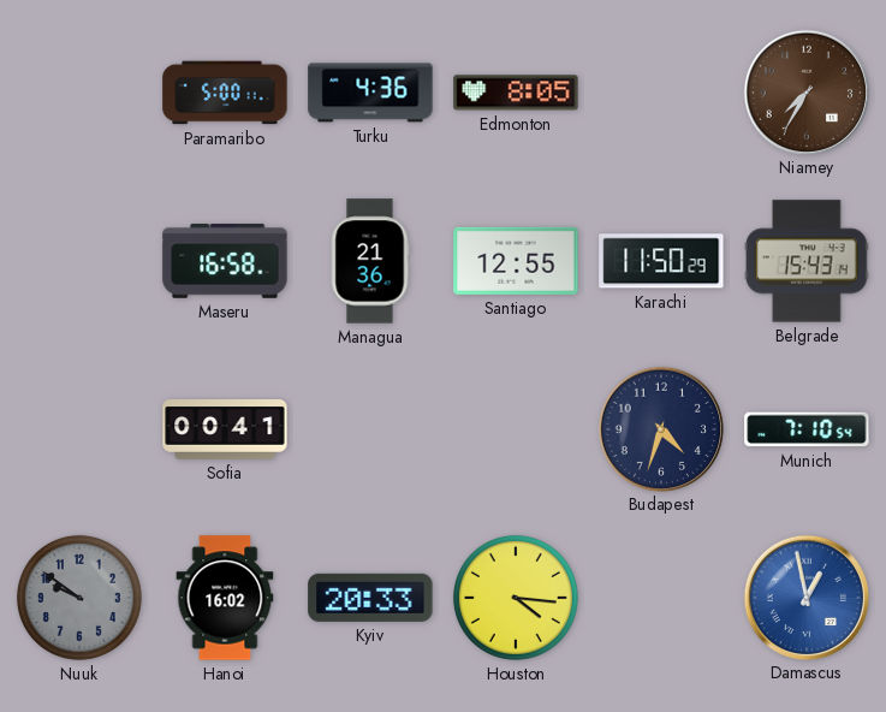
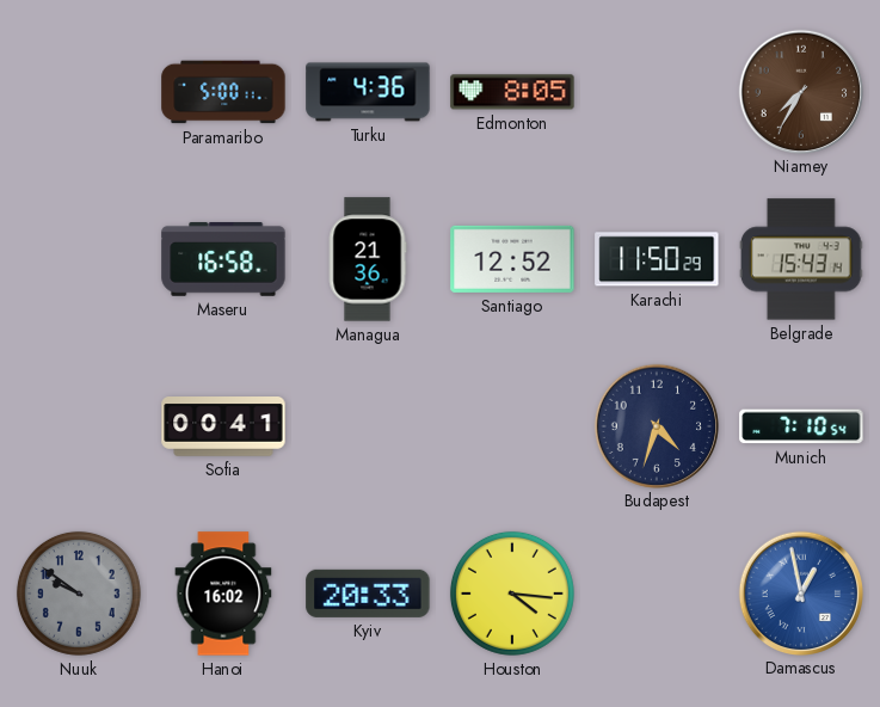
Santiago: 12:55 -> 12:52 (512, 259)
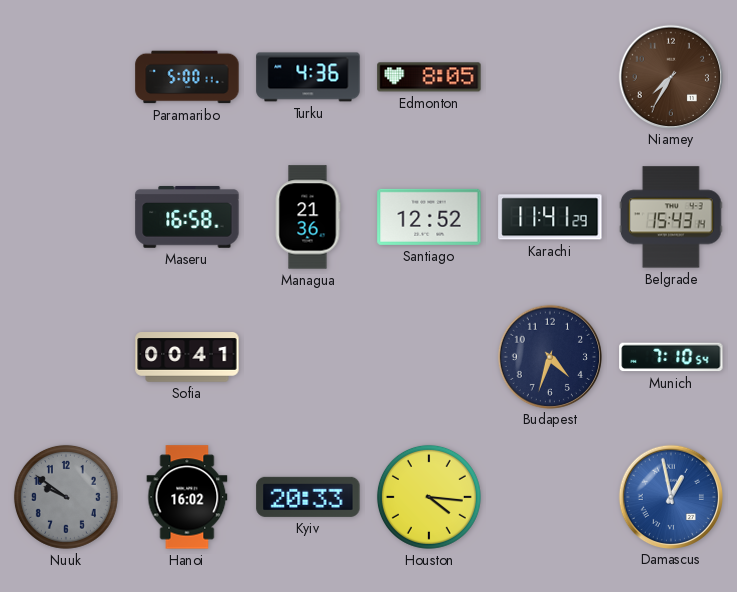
Karachi: 11:50 -> 11:41 (550, 217)
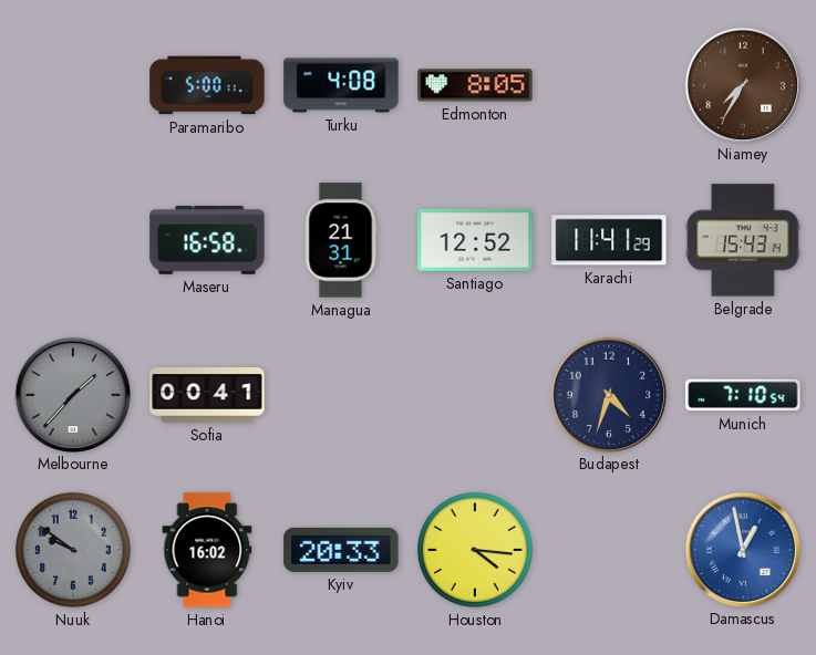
Turku: 4:36 -> 4:08 (341, 85)
Managua: 21:36 -> 21:31 (341, 240)
Melbourne: none -> 1:37 (72, 394)
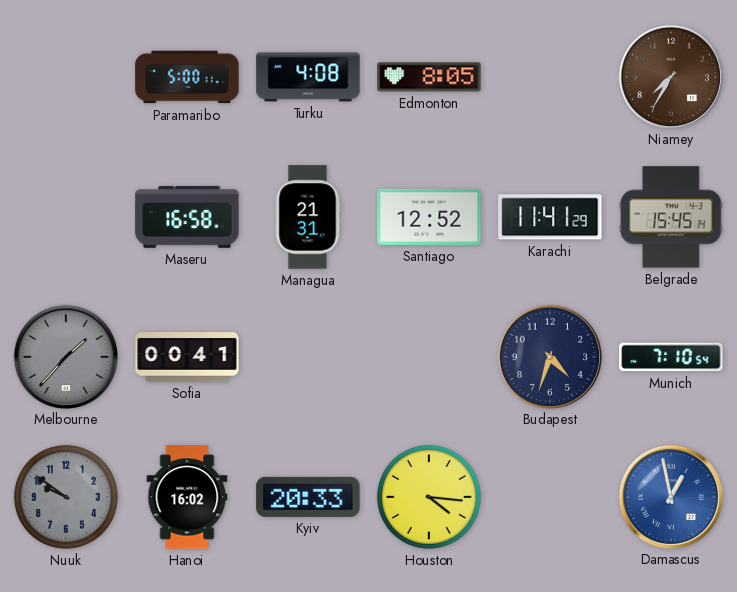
Belgrade: 15:43 -> 15:45 (671, 217)
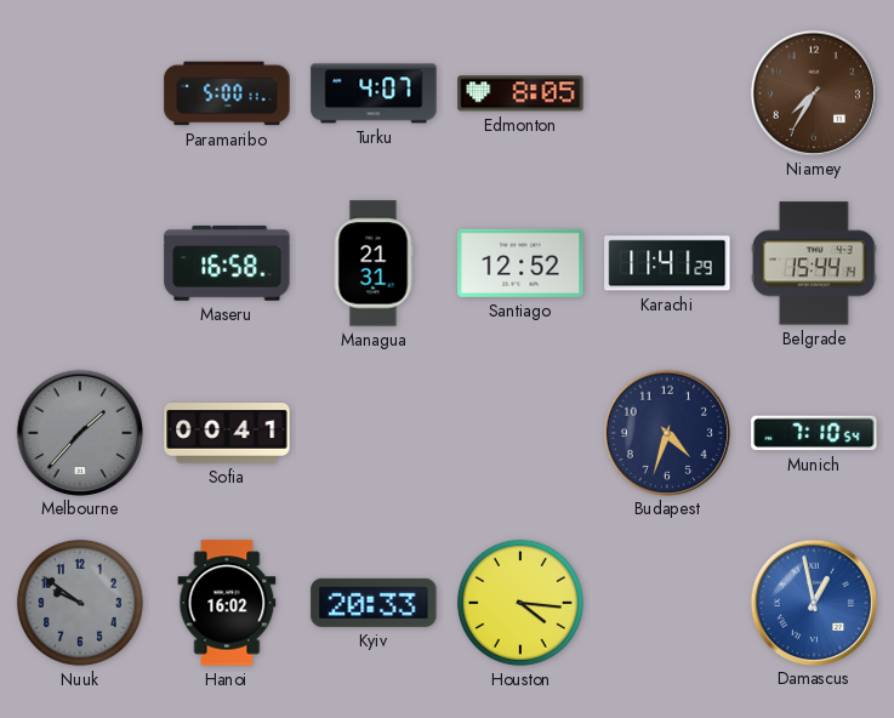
Turku: 4:08 -> 4:07 (374, 93)
Belgrade: 15:45 -> 15:44 (814, 263)
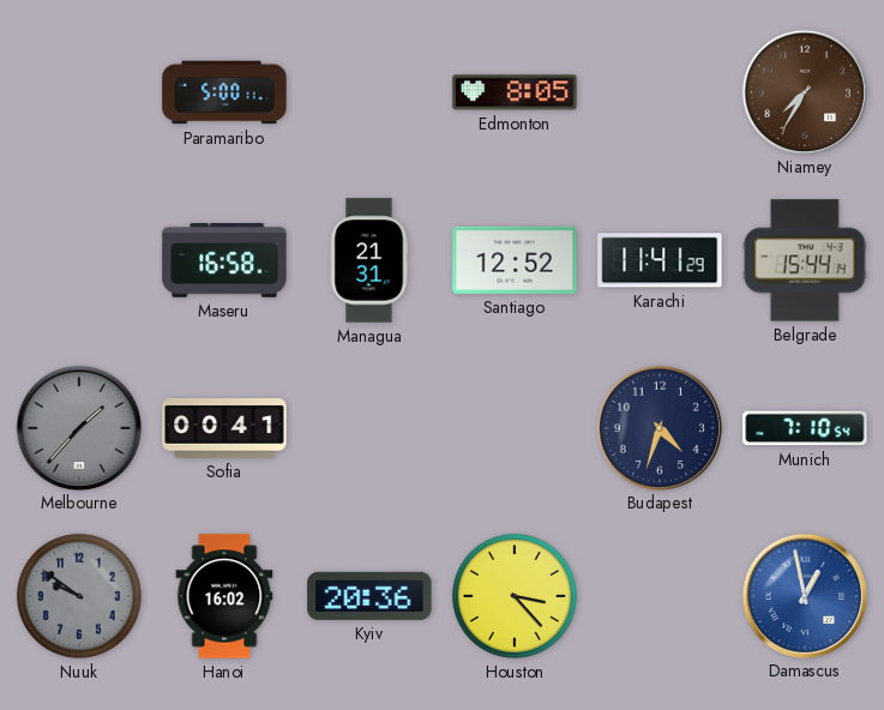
Turku: 4:07 -> none (374, 93)
Kyiv: 20:33 -> 20:36 (369, 596)
Houston: 4:16 -> 3:23 (515, 596)
